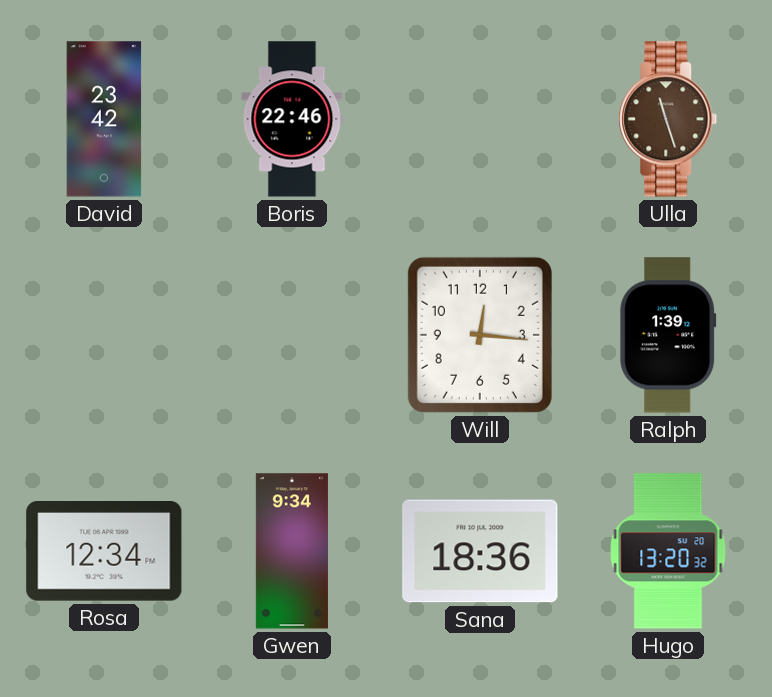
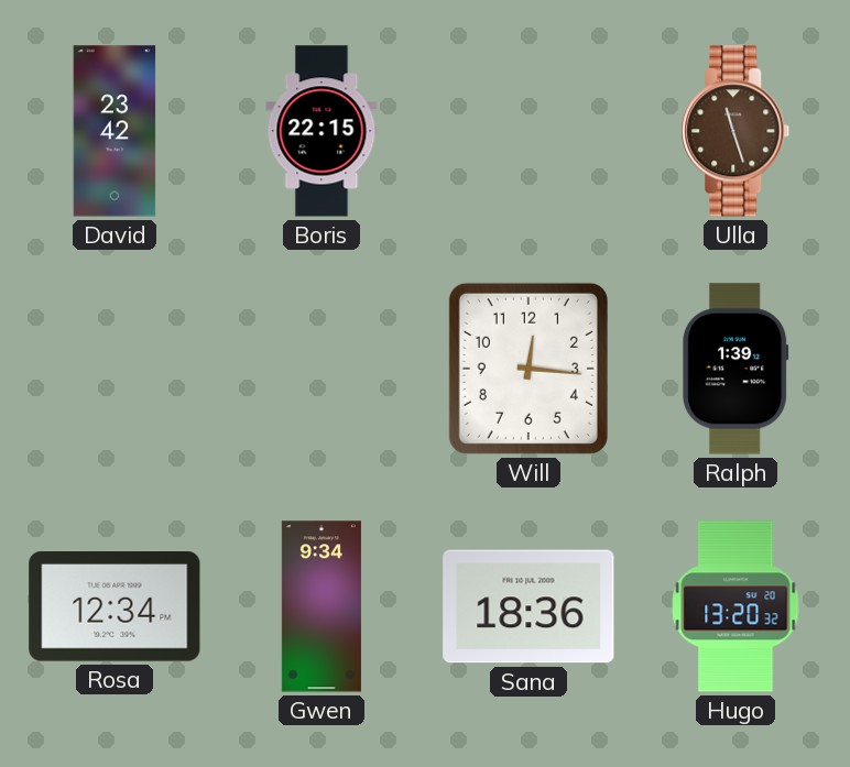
Boris: 22:46 -> 22:15 (322, 131)
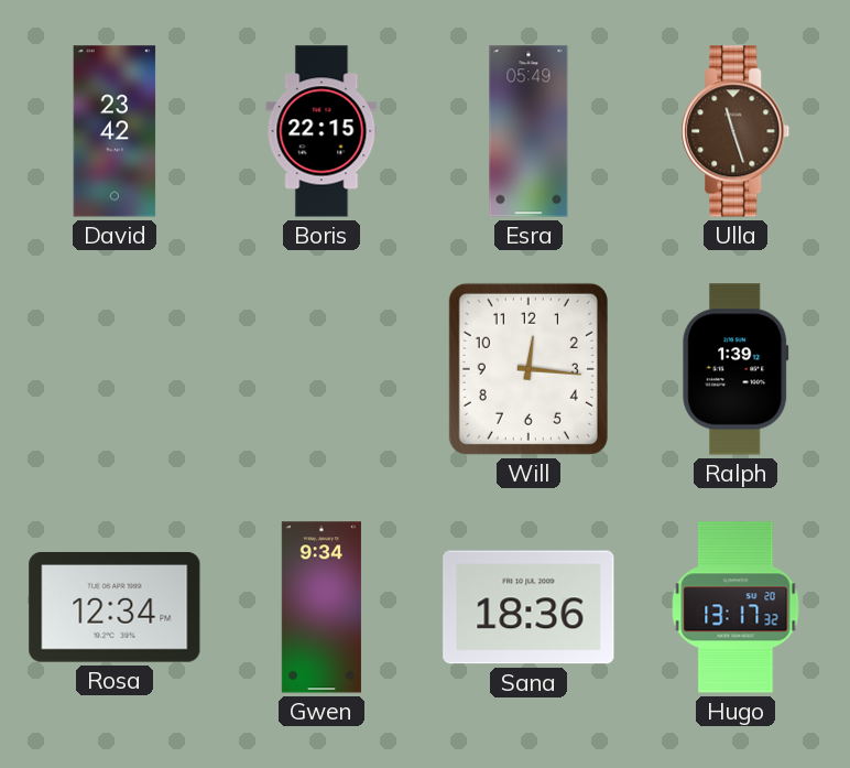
Esra: none -> 05:49 (528, 131)
Hugo: 13:20 -> 13:17 (735, 607)
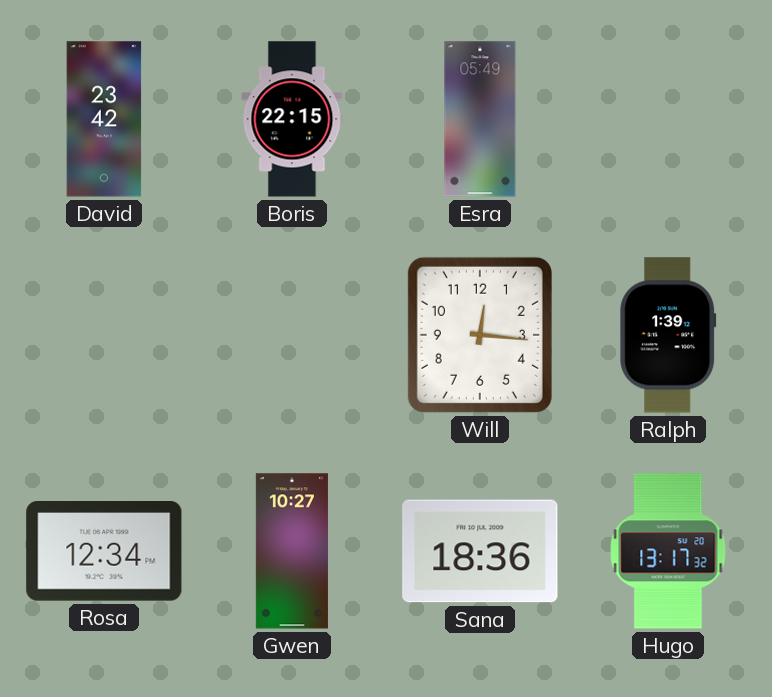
Ulla: 11:27 -> none (735, 131)
Gwen: 9:34 -> 10:27 (292, 551)
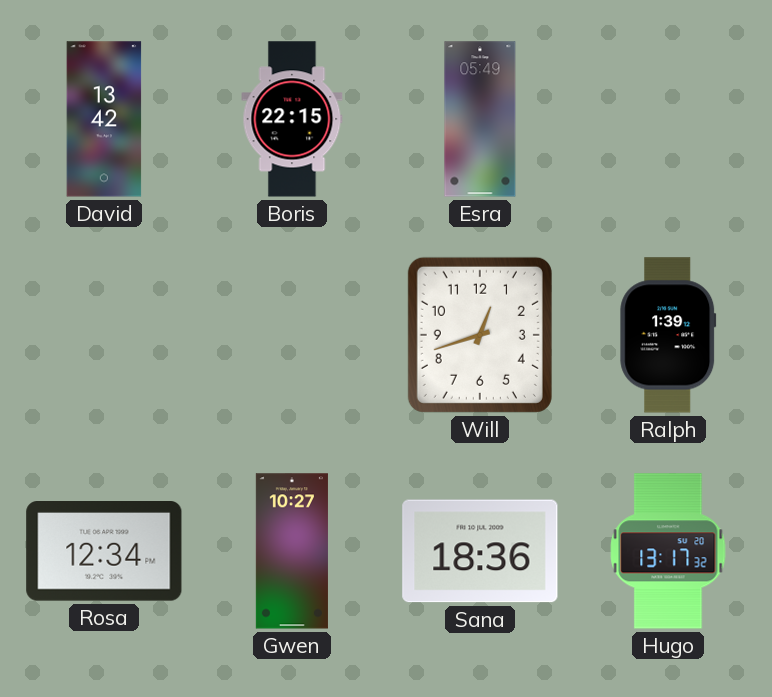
David: 23:42 -> 13:42 (104, 119)
Will: 12:16 -> 12:42 (480, 335)
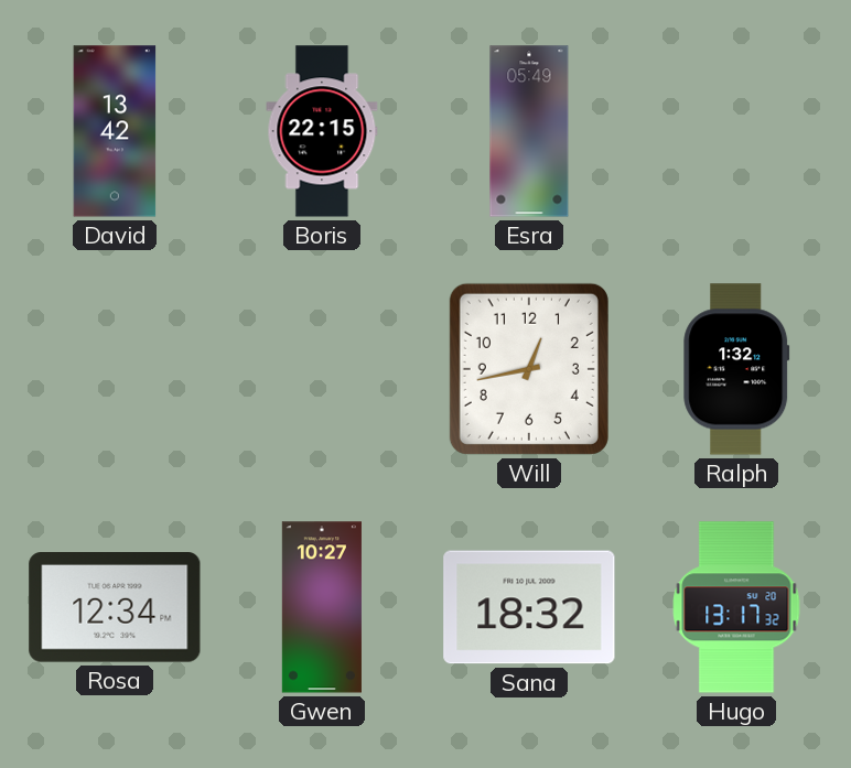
Will: 12:42 -> 12:43 (529, 369)
Ralph: 1:39 -> 1:32 (736, 369)
Sana: 18:36 -> 18:32 (529, 607)
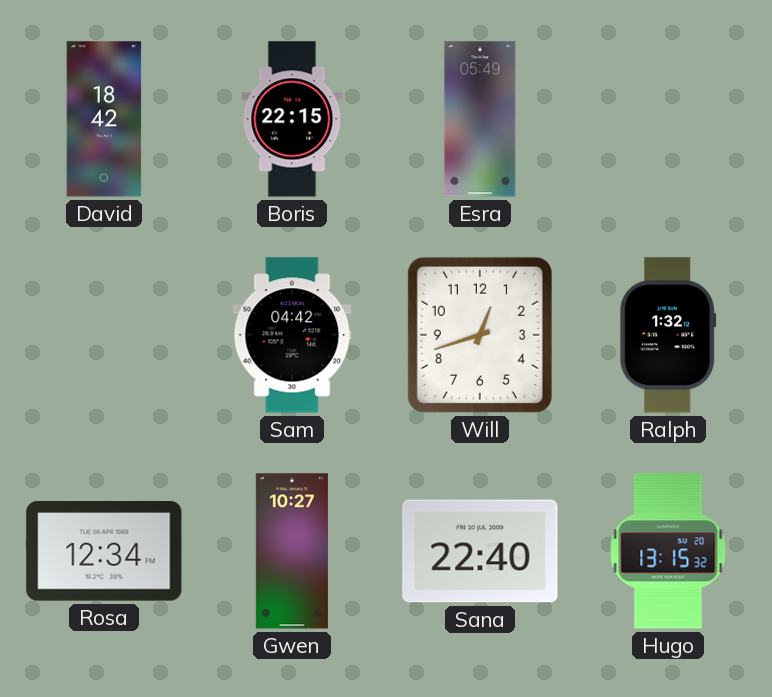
David: 13:42 -> 18:42 (104, 119)
Sam: none -> 04:42 (292, 335)
Will: 12:43 -> 12:42 (480, 335)
Sana: 18:32 -> 22:40 (480, 551)
Hugo: 13:17 -> 13:15 (668, 551)
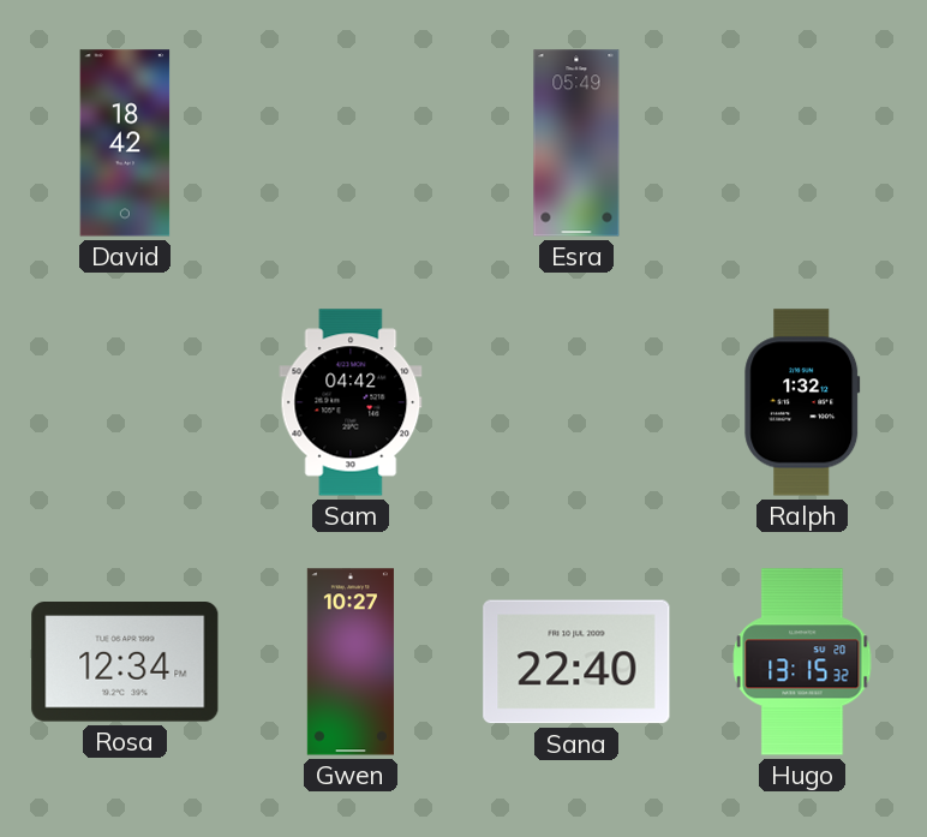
Boris: 22:15 -> none (292, 119)
Will: 12:42 -> none (480, 335)
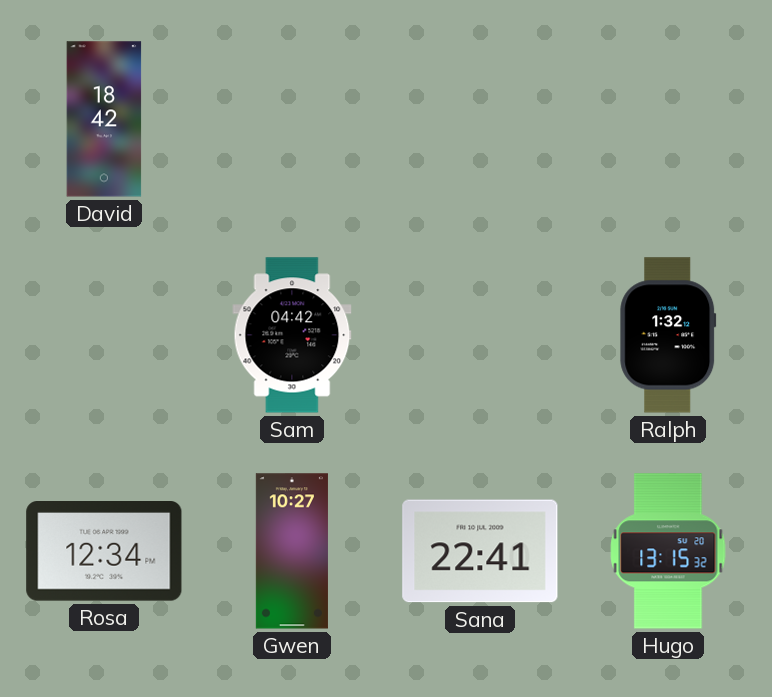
Esra: 05:49 -> none (576, 143)
Sana: 22:40 -> 22:41 (480, 551)
